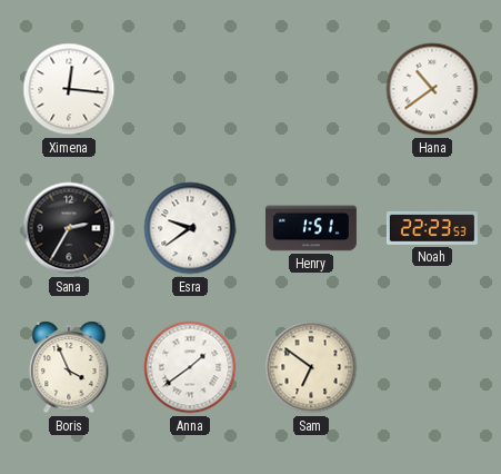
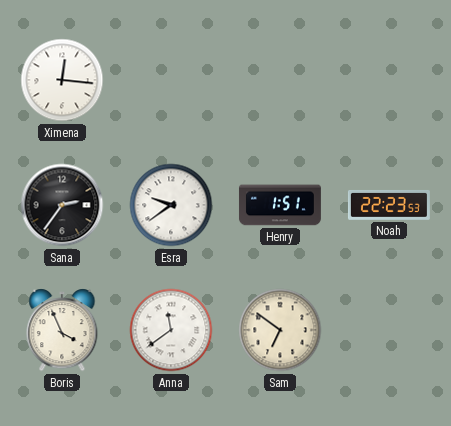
Hana: 10:39 -> none (432, 89)
Sana: 2:35 -> 2:36 (62, 205)
Anna: 1:39 -> 11:39 (171, 330)
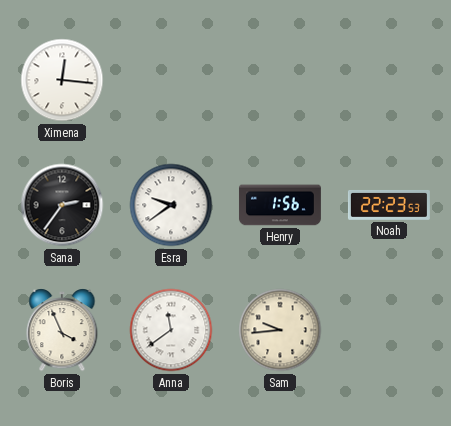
Henry: 1:51 -> 1:56 (280, 205)
Sam: 6:51 -> 9:44 (280, 330)
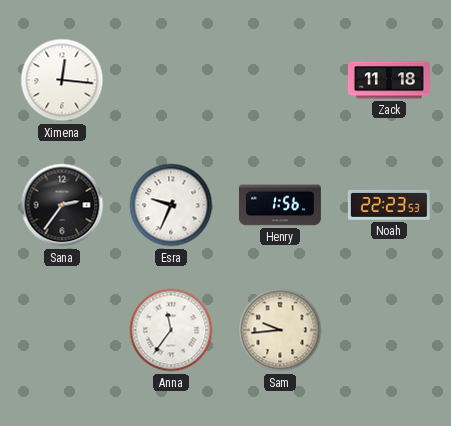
Zack: none -> 11:18 (389, 80)
Esra: 9:39 -> 9:34 (171, 205)
Boris: 3:56 -> none (62, 330)
Anna: 11:39 -> 11:36 (171, 330)
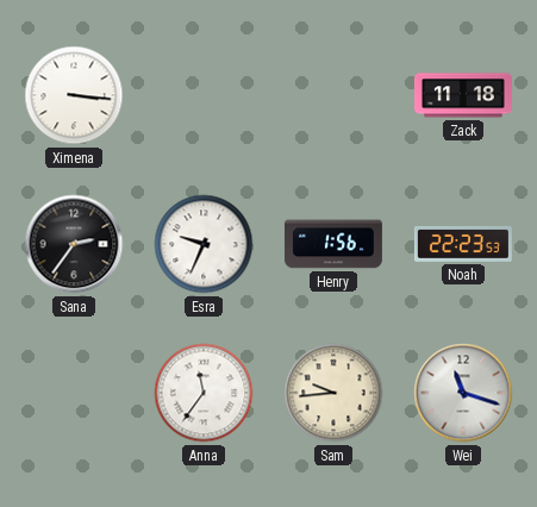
Ximena: 12:16 -> 3:16 (74, 95)
Wei: none -> 11:18 (463, 393)
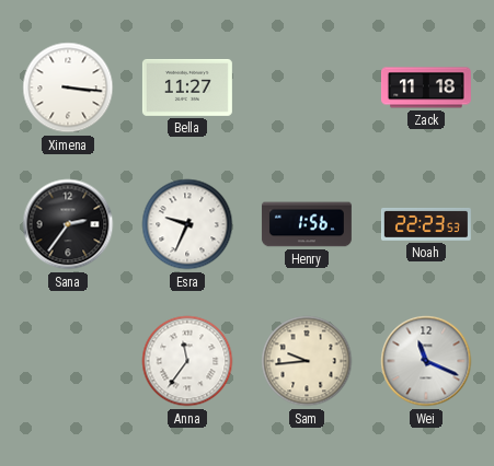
Bella: none -> 11:27 (187, 88)
Wei: 11:18 -> 11:19 (426, 361)
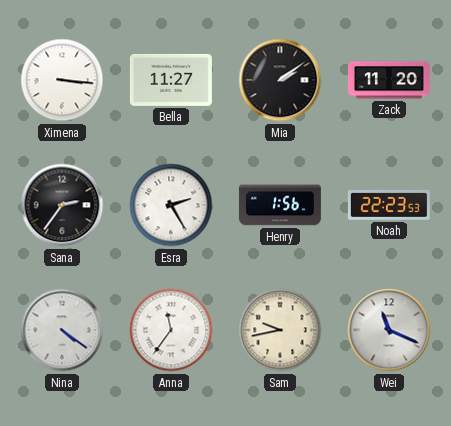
Mia: none -> 2:09 (280, 80)
Zack: 11:18 -> 11:20 (389, 80)
Esra: 9:34 -> 2:25 (171, 205)
Nina: none -> 4:21 (62, 330)
Sam: 9:44 -> 9:43 (280, 330)
